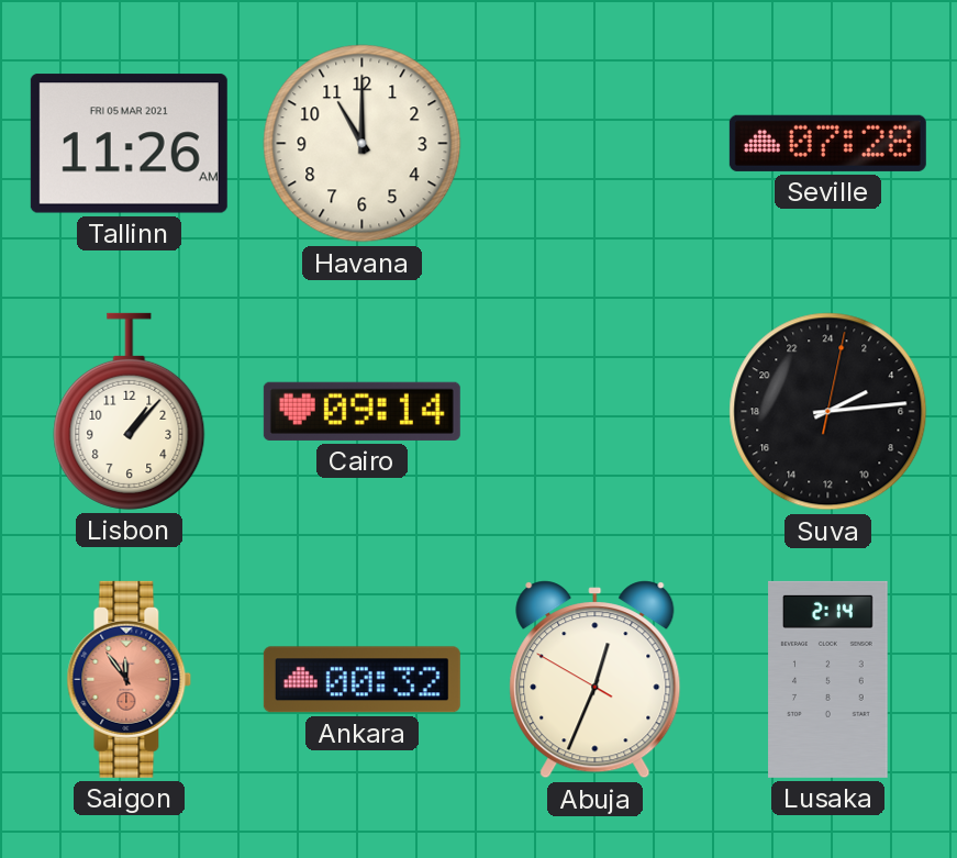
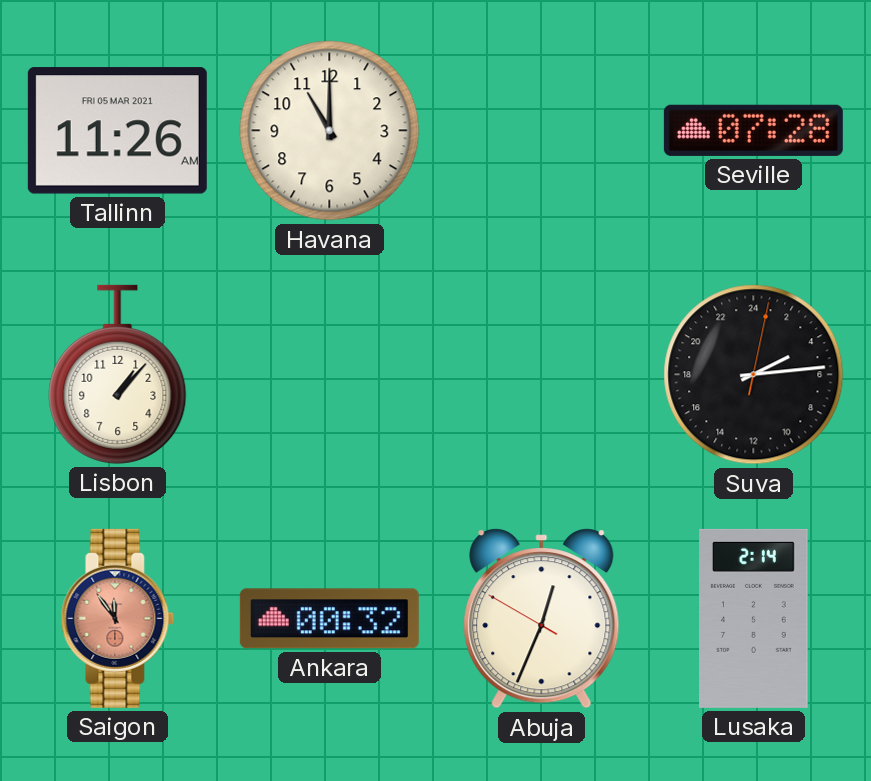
Cairo: 09:14 -> none (361, 411)
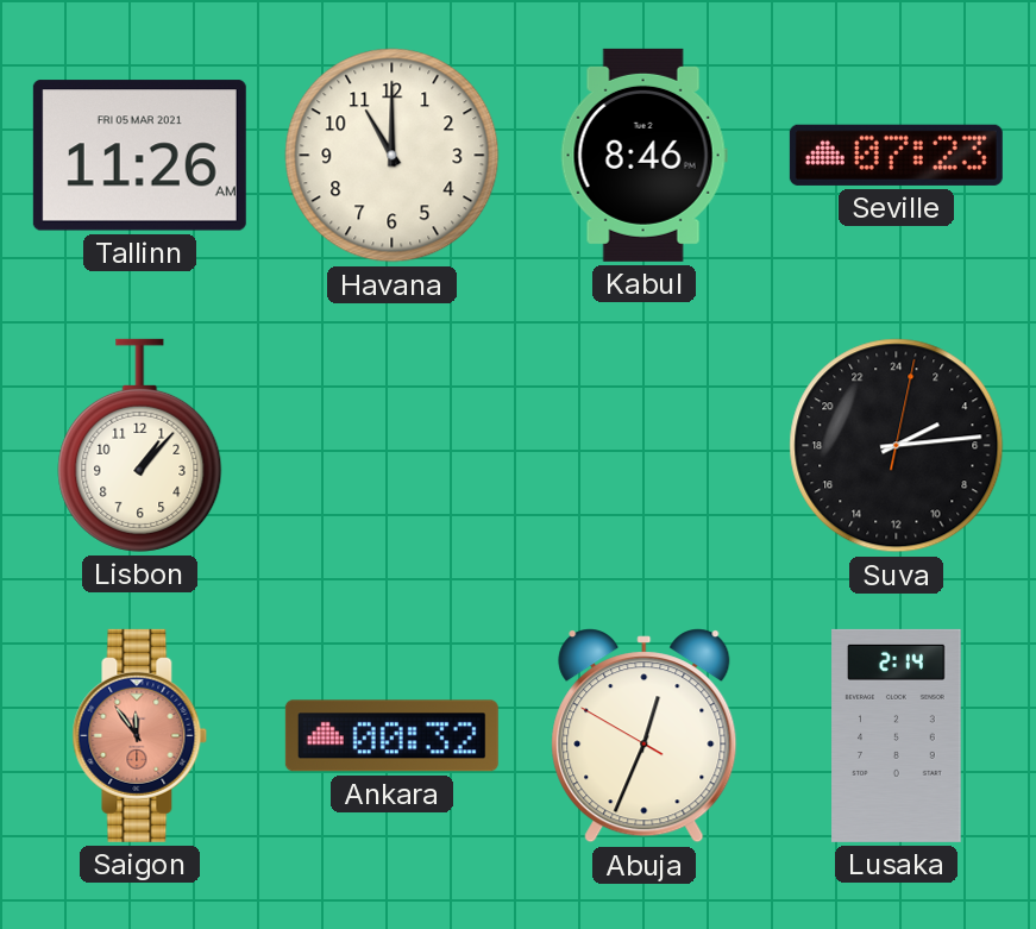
Kabul: none -> 8:46 (643, 155)
Seville: 07:28 -> 07:23 (896, 155)
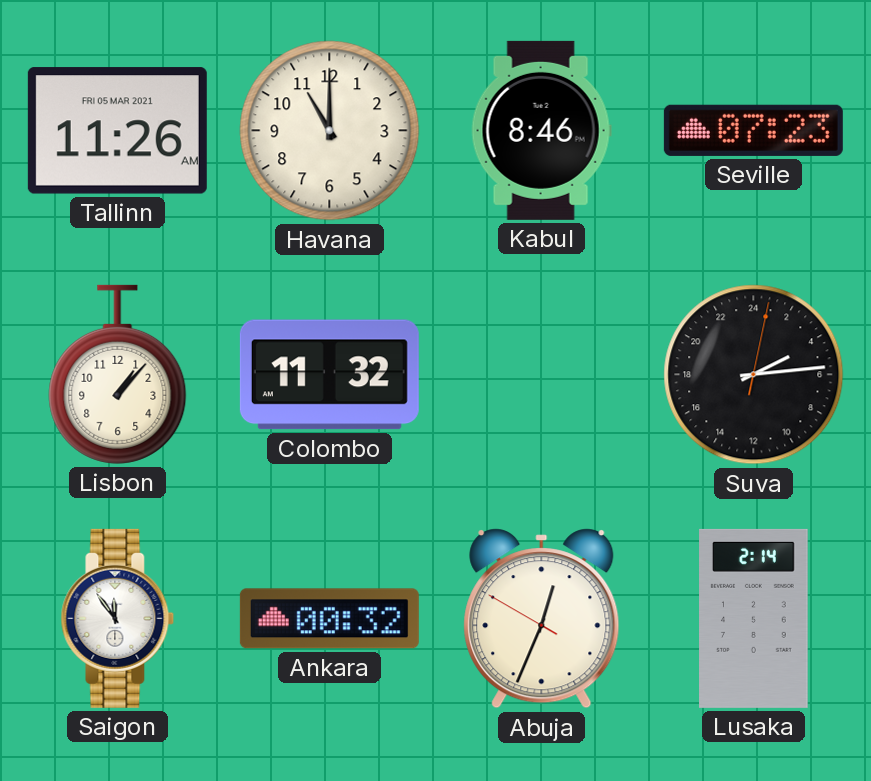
Colombo: none -> 11:32 (329, 375)
Saigon dial: salmon -> white (118, 618)
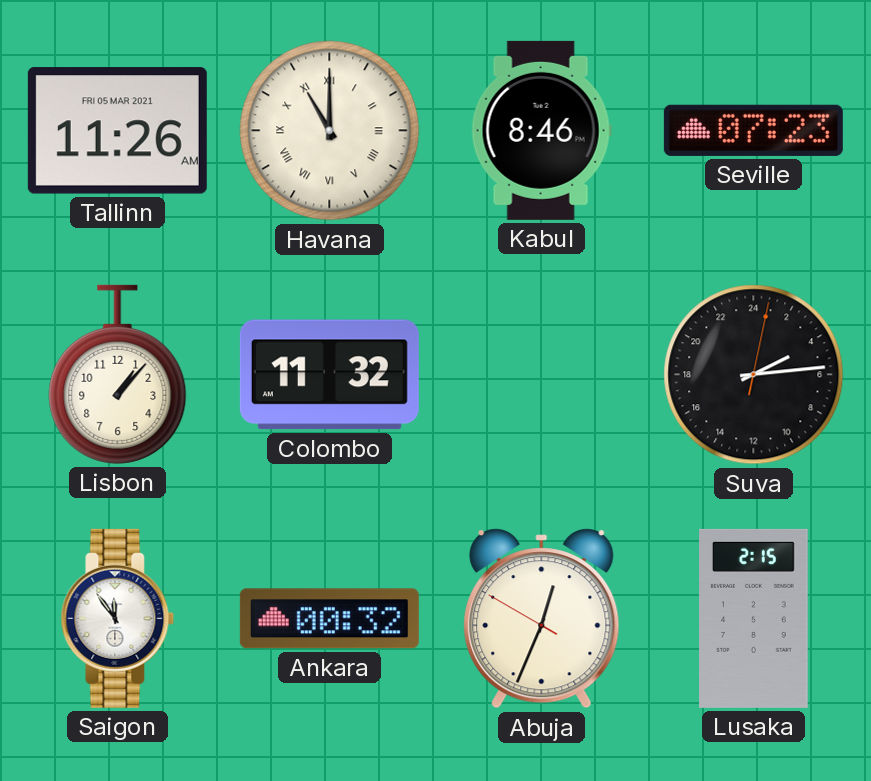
Havana numerals: Arabic -> Roman (330, 131)
Lusaka: 2:14 -> 2:15 (754, 618)
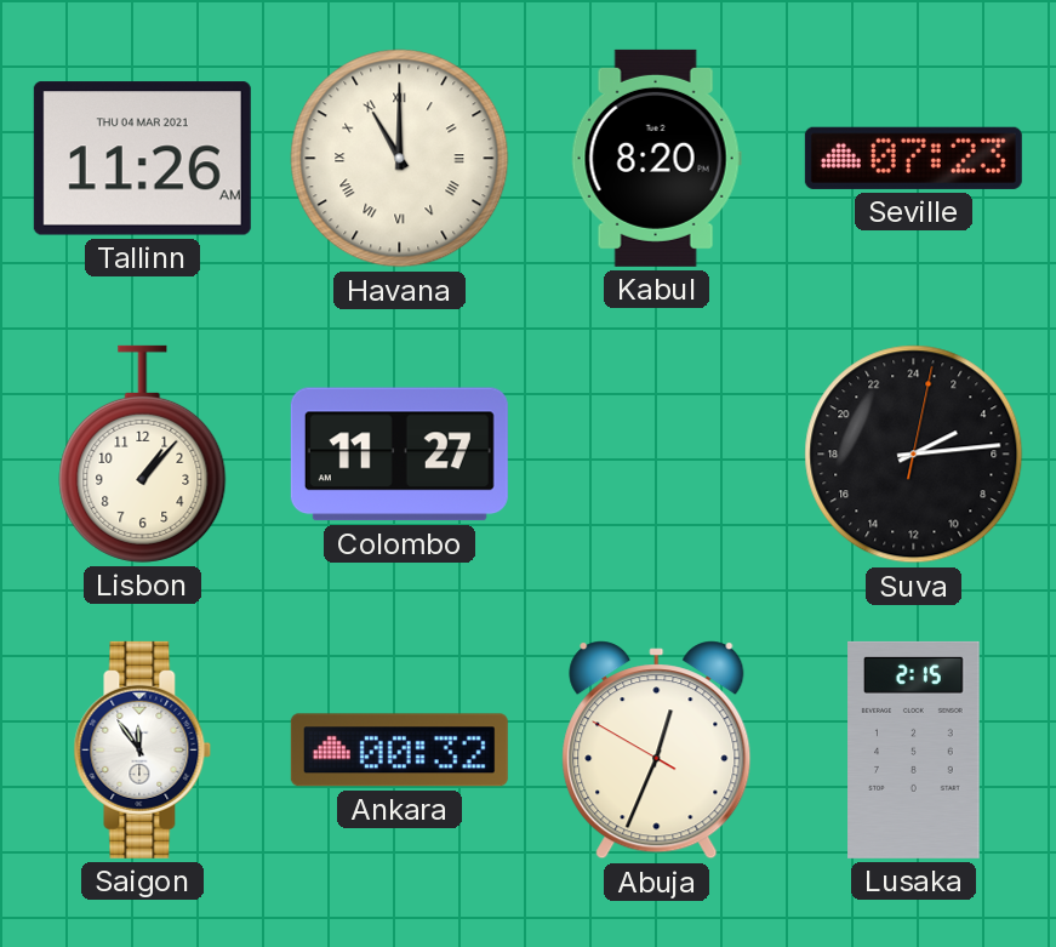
Tallinn date: FRI 05 MAR 2021 -> THU 04 MAR 2021 (142, 159)
Kabul: 8:46 -> 8:20 (656, 158)
Colombo: 11:32 -> 11:27 (399, 455)
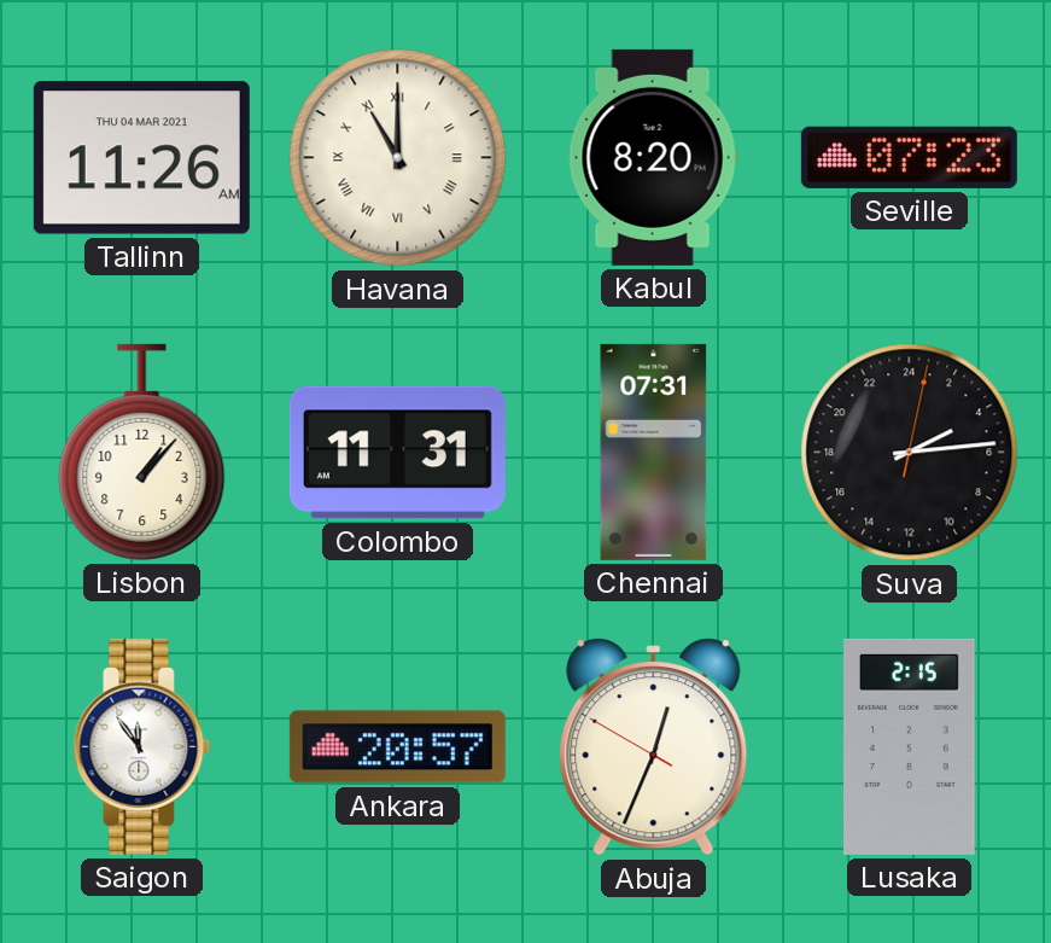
Colombo: 11:27 -> 11:31 (397, 453)
Chennai: none -> 07:31 (654, 452)
Ankara: 00:32 -> 20:57 (397, 747)
